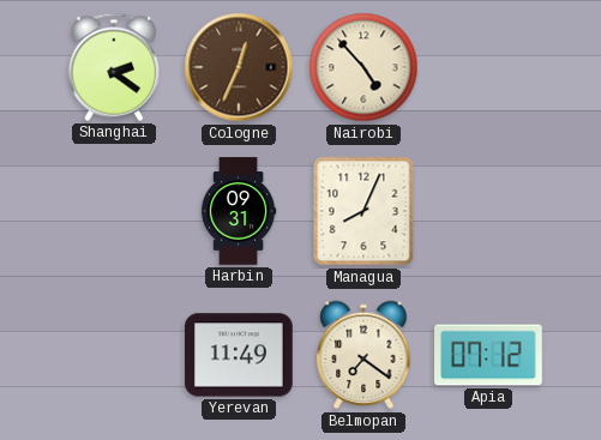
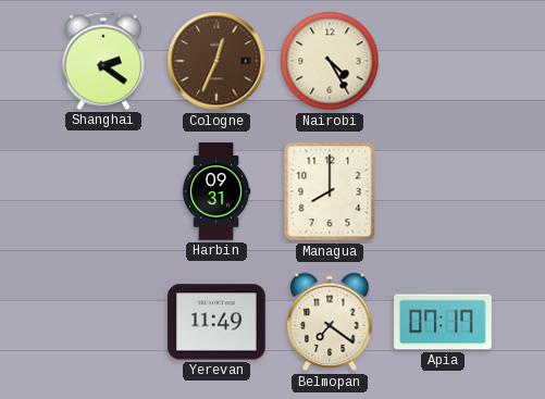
Nairobi: 4:53 -> 4:25 (330, 61)
Managua: 8:04 -> 8:00 (330, 191)
Apia: 07:12 -> 07:17 (443, 322)
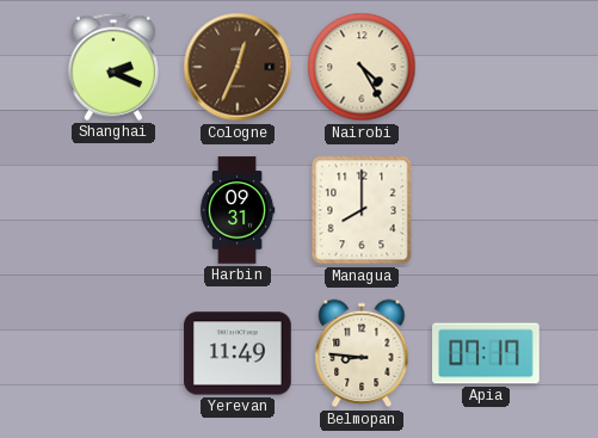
Shanghai: 2:21 -> 2:19 (113, 67)
Belmopan: 7:21 -> 8:46 (362, 353)
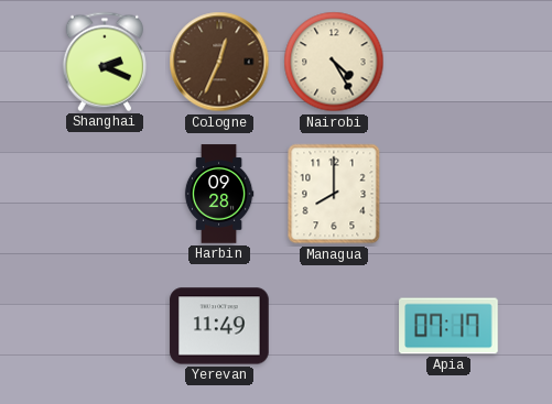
Harbin: 09:31 -> 09:28 (219, 194)
Belmopan: 8:46 -> none (362, 353)
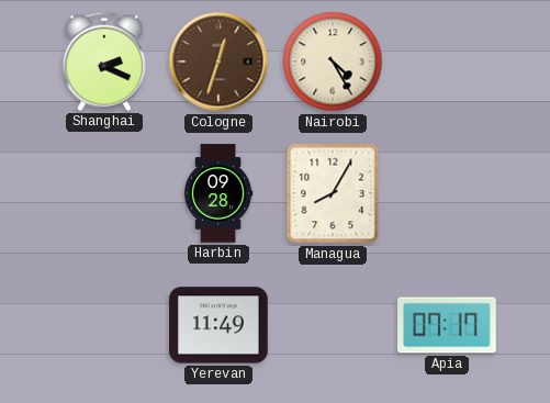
Cologne: 12:34 -> 12:33 (218, 61)
Managua: 8:00 -> 8:05 (333, 193)
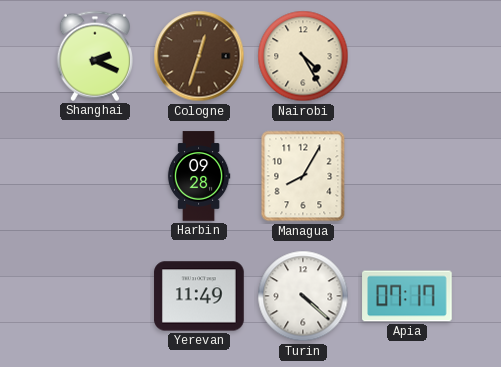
Turin: none -> 4:22 (303, 296)
